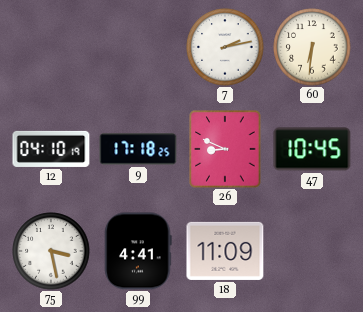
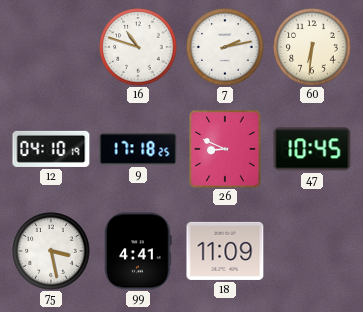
16: none -> 10:48 (138, 47)
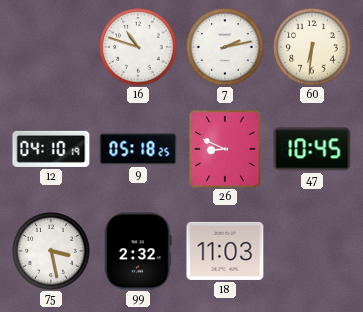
9: 17:18 -> 05:18 (138, 149)
99: 4:41 -> 2:32 (138, 251)
18: 11:09 -> 11:03 (225, 251)
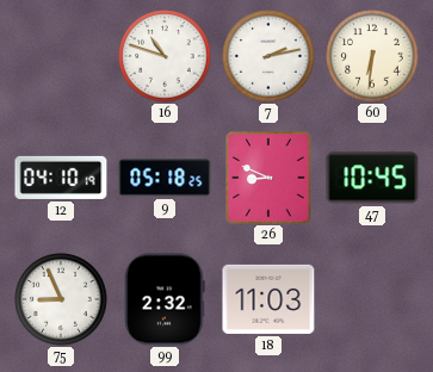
75: 3:28 -> 8:56 (61, 299)
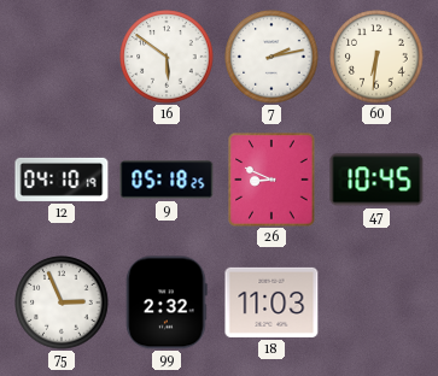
16: 10:48 -> 5:51 (167, 57)
75: 8:56 -> 2:56 (62, 302)
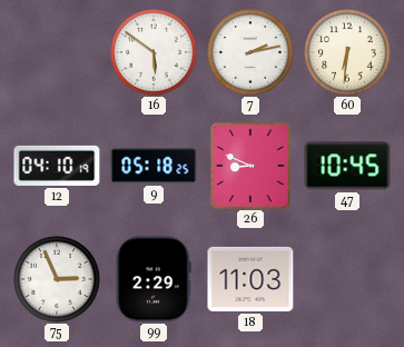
99: 2:32 -> 2:29 (154, 279)
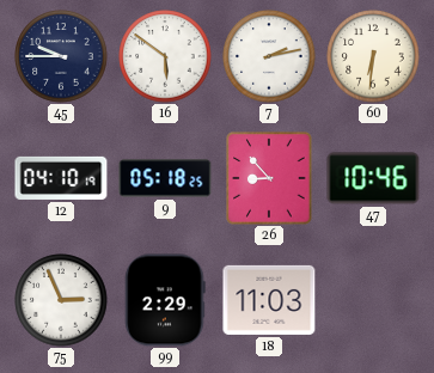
45: none -> 9:45 (61, 56)
26: 8:49 -> 8:53 (269, 178)
47: 10:45 -> 10:46 (373, 178)
